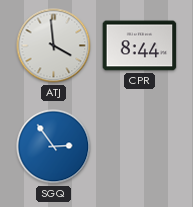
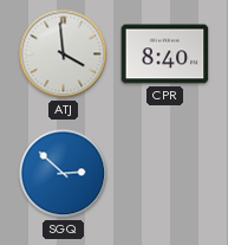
CPR: 8:44 -> 8:40 (165, 54)
SGQ: 2:54 -> 2:52 (64, 174)
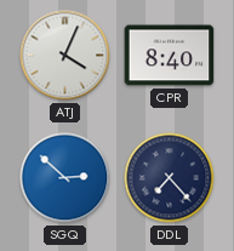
ATJ: 3:59 -> 4:04 (65, 56)
DDL: none -> 7:23 (170, 178)
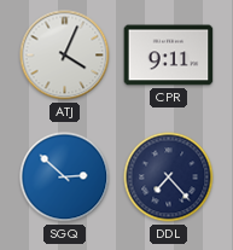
CPR: 8:40 -> 9:11 (169, 56)
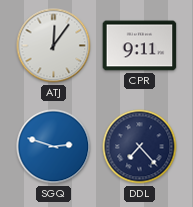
ATJ: 4:04 -> 12:06 (54, 46)
SGQ: 2:52 -> 2:48 (54, 147)
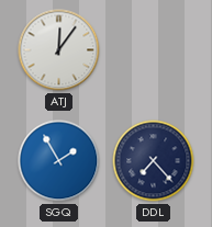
CPR: 9:11 -> none (140, 46)
SGQ: 2:48 -> 1:55 (59, 161)
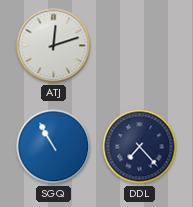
ATJ: 12:06 -> 12:12 (54, 46)
SGQ: 1:55 -> 10:55 (54, 147)
